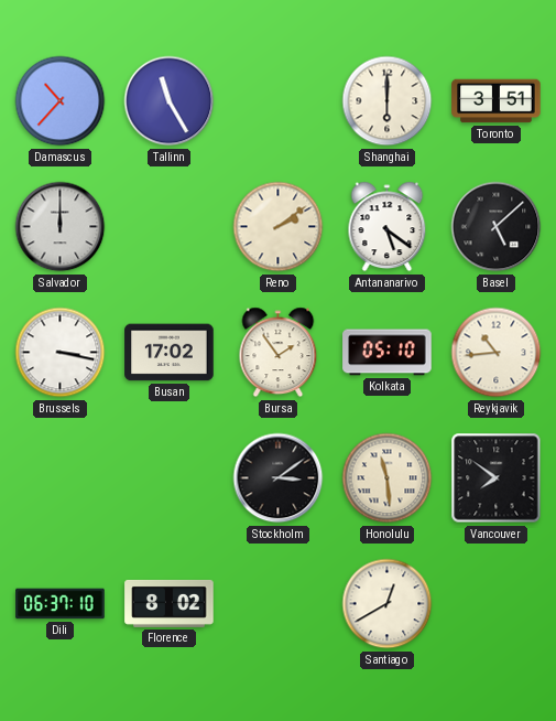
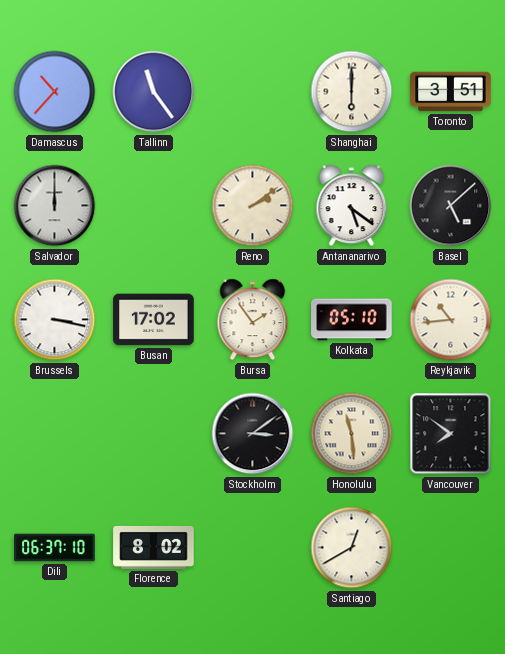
Tallinn: 11:25 -> 11:24 (154, 92)
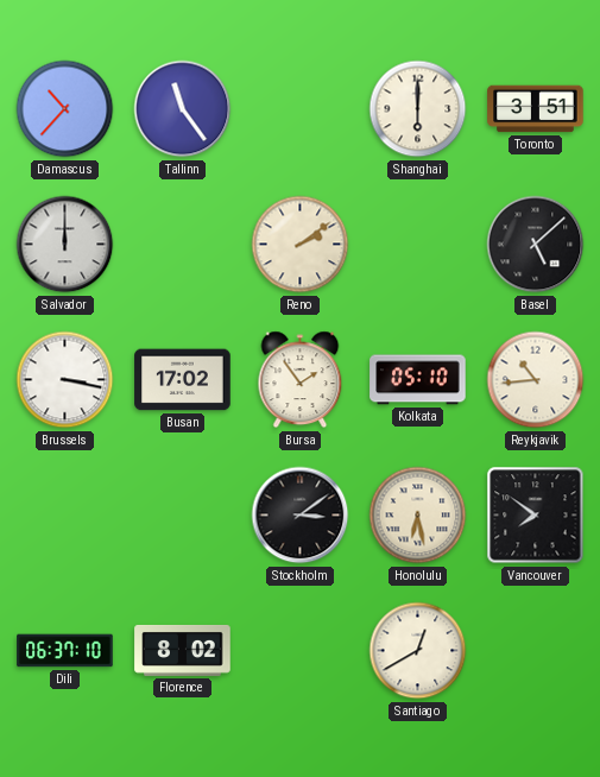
Antananarivo: 5:21 -> none (352, 206)
Honolulu: 11:29 -> 6:28 (418, 516)
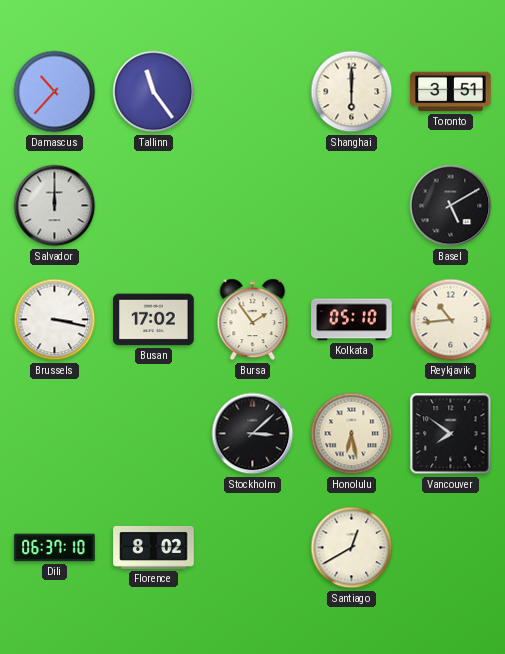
Reno: 2:09 -> none (301, 245)
Basel: 5:08 -> 5:10 (451, 206)
Stockholm: 3:09 -> 3:08 (253, 434)
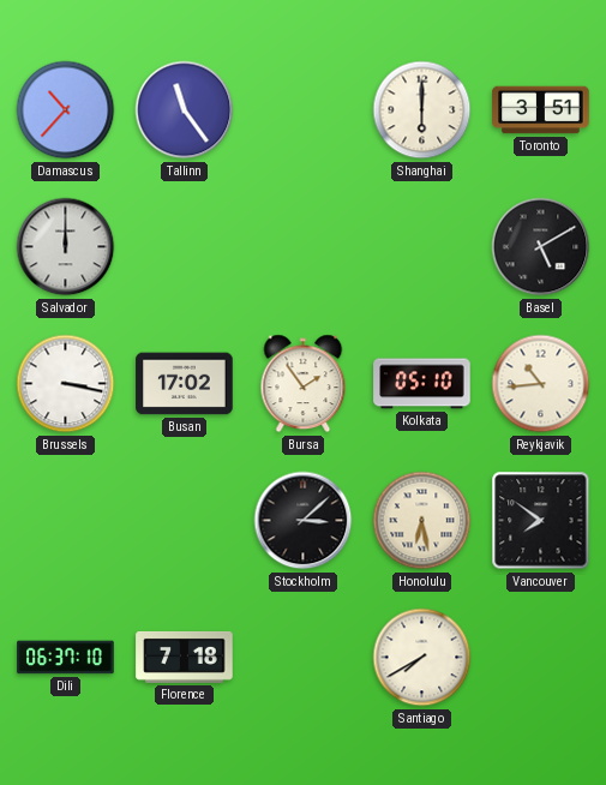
Florence: 8:02 -> 7:18 (185, 657)
Santiago: 12:40 -> 7:40 (422, 658)
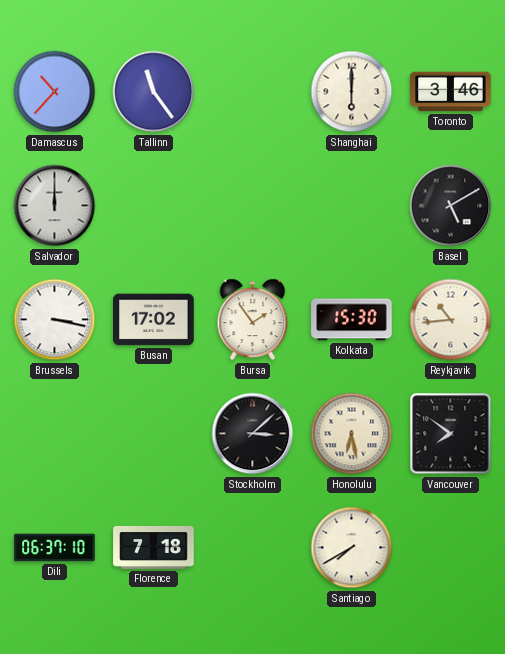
Toronto: 3:51 -> 3:46 (451, 92)
Kolkata: 05:10 -> 15:30 (352, 320)
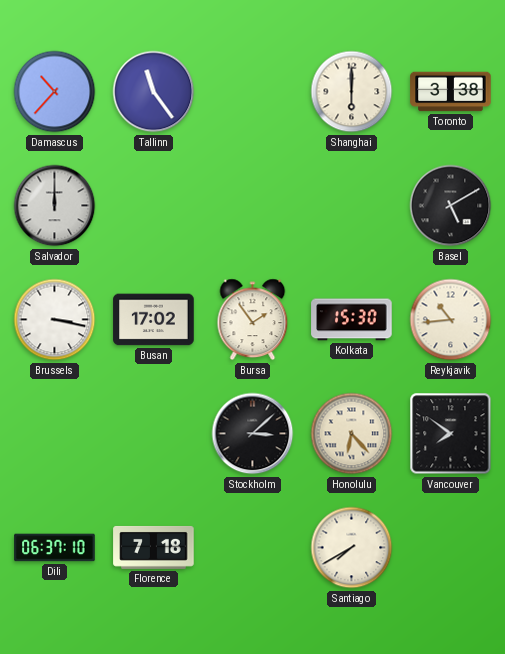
Toronto: 3:46 -> 3:38 (451, 92)
Honolulu: 6:28 -> 6:23 (352, 434)
